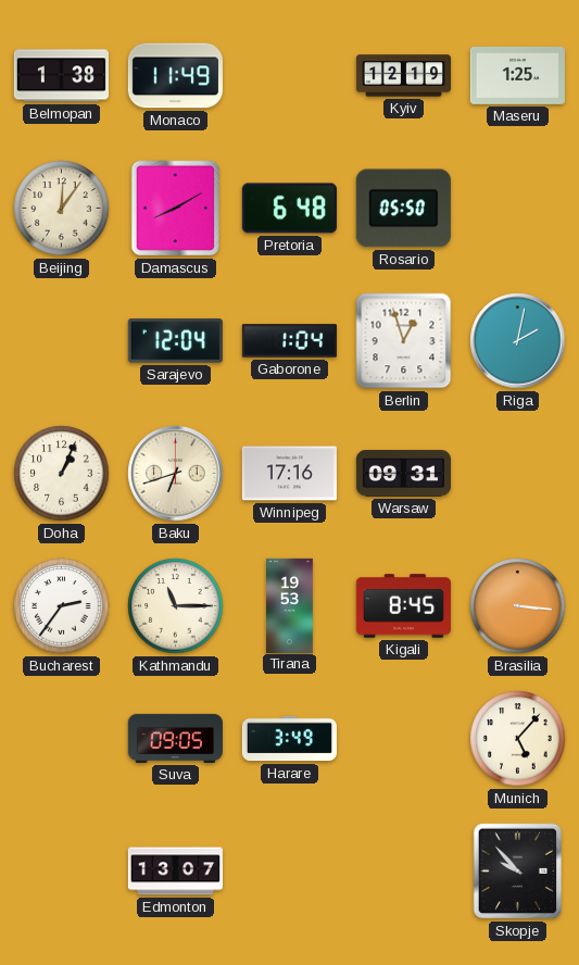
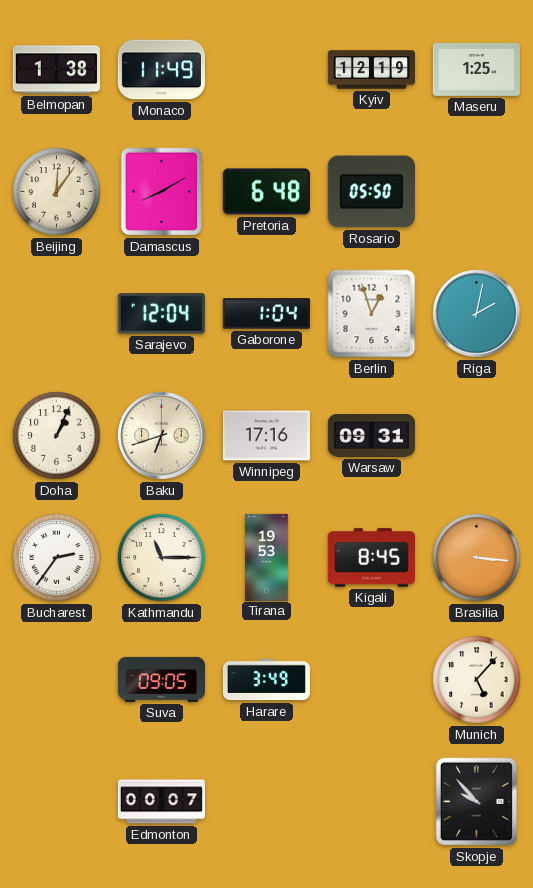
Edmonton: 13:07 -> 00:07 (161, 802)
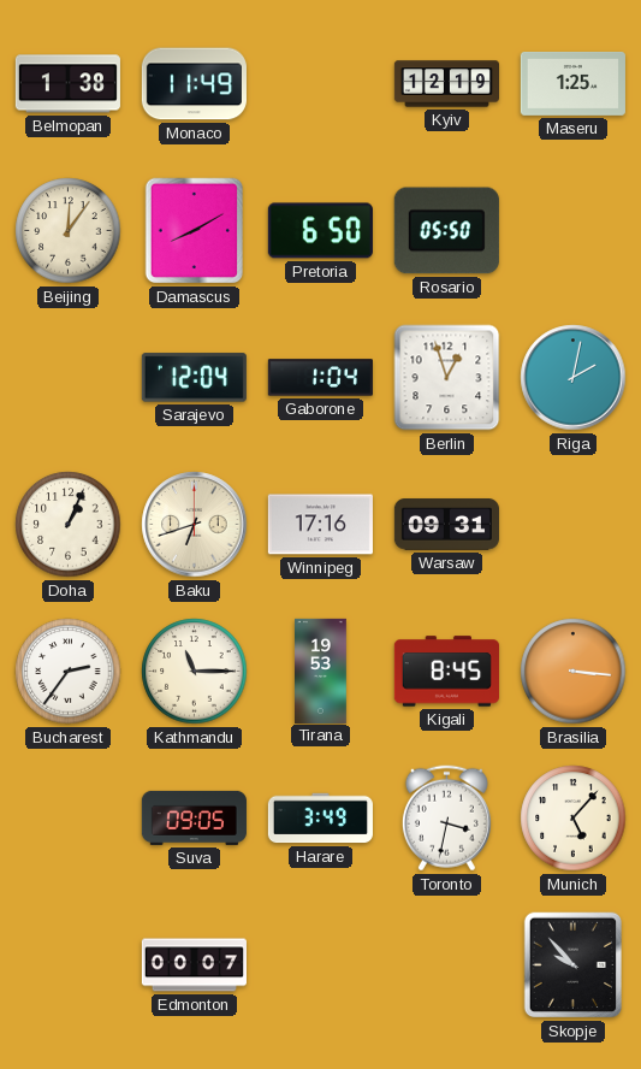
Pretoria: 6:48 -> 6:50 (320, 231)
Toronto: none -> 3:32 (446, 819)
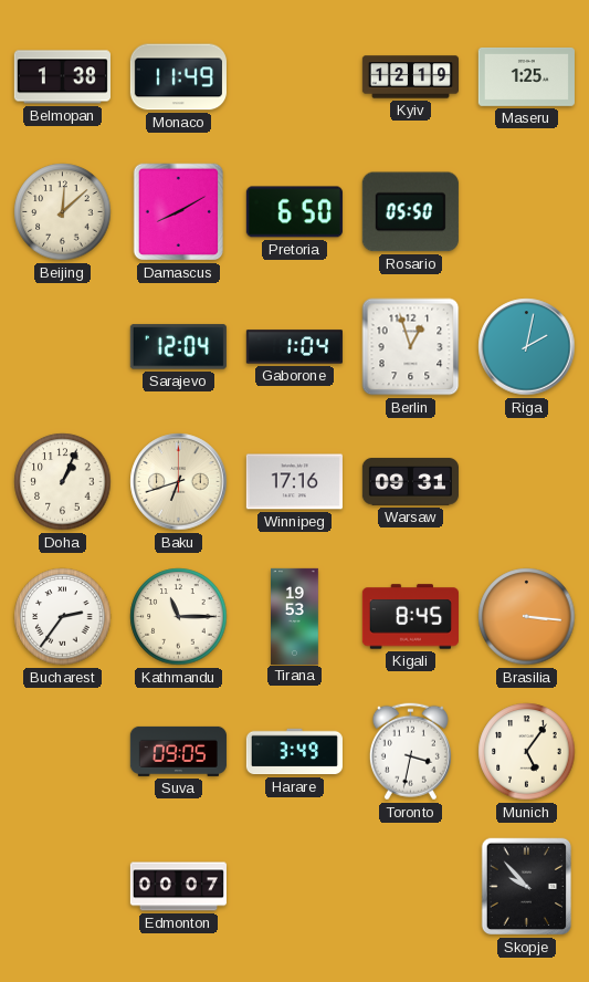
Beijing: 12:06 -> 12:08 (63, 212)
Munich: 5:07 -> 5:06 (527, 752)
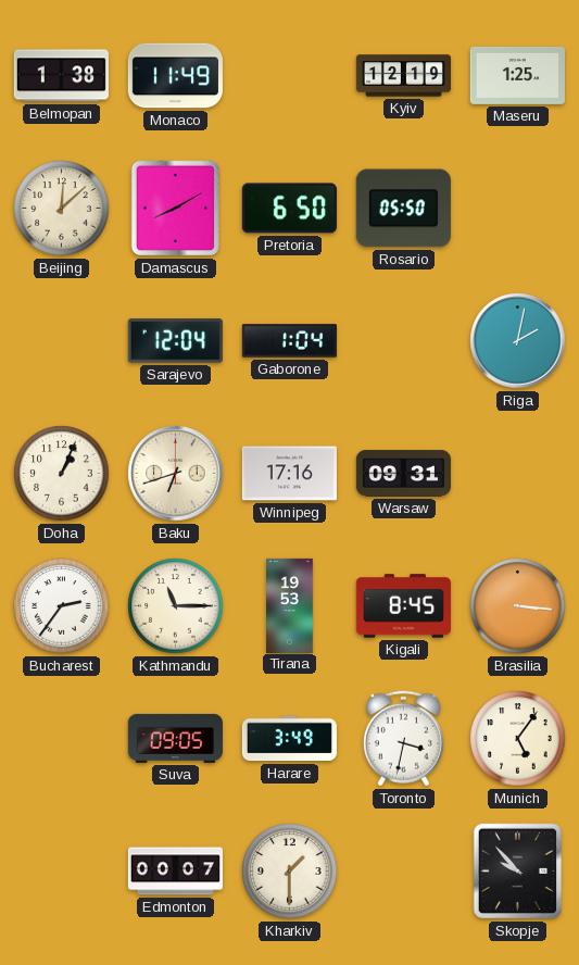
Berlin: 12:57 -> none (411, 347)
Kharkiv: none -> 1:30 (290, 872)
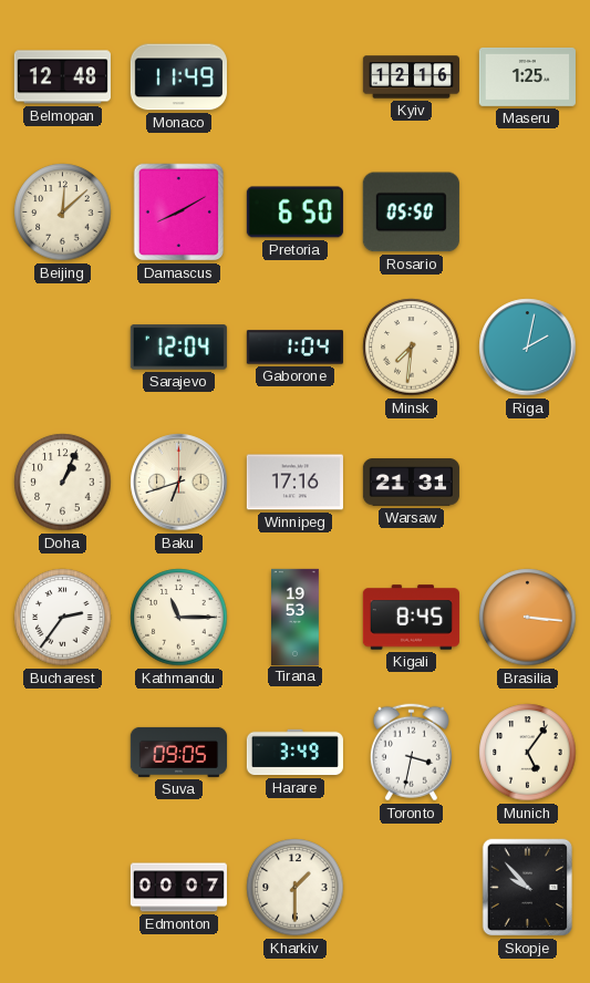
Belmopan: 1:38 -> 12:48 (62, 77)
Kyiv: 12:19 -> 12:16 (411, 77)
Minsk: none -> 7:31 (412, 348)
Warsaw: 09:31 -> 21:31 (411, 483)
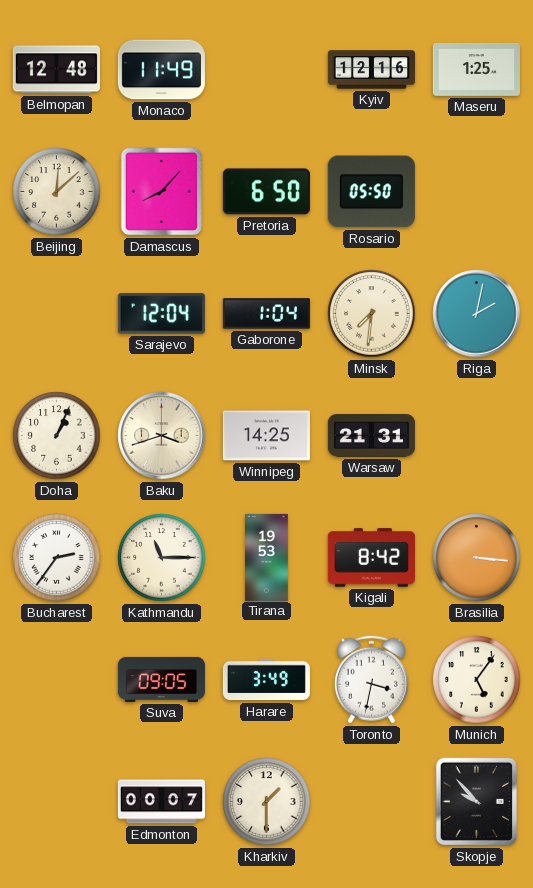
Damascus: 8:10 -> 8:07 (162, 192)
Baku: 6:42 -> 3:42 (162, 436)
Winnipeg: 17:16 -> 14:25 (266, 436)
Kigali: 8:45 -> 8:42 (371, 558)
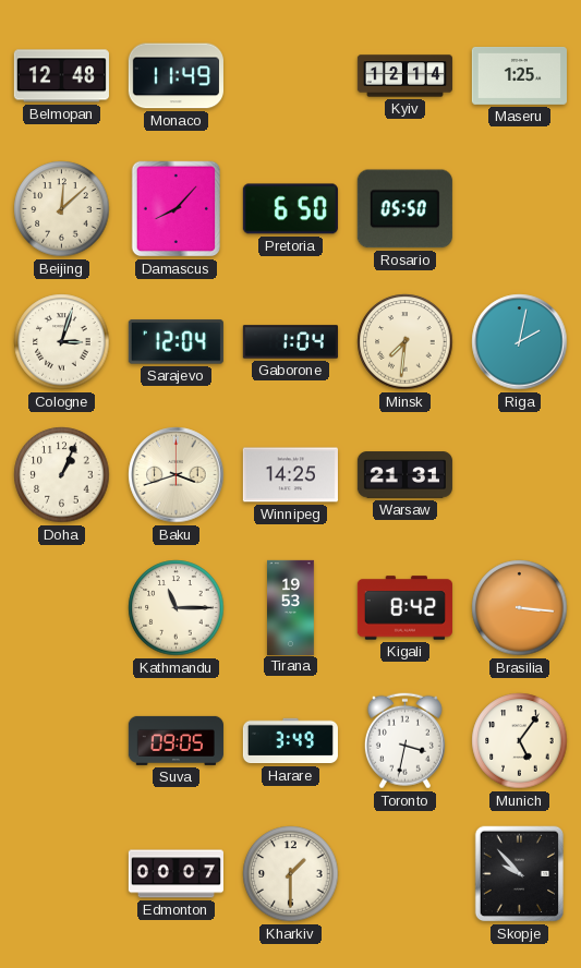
Kyiv: 12:16 -> 12:14 (404, 76)
Cologne: none -> 3:03 (62, 342)
Bucharest: 2:36 -> none (57, 558)
